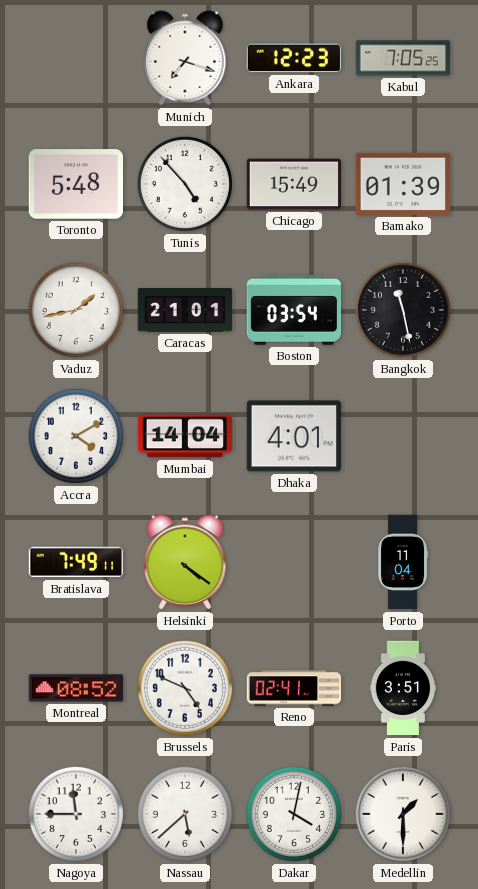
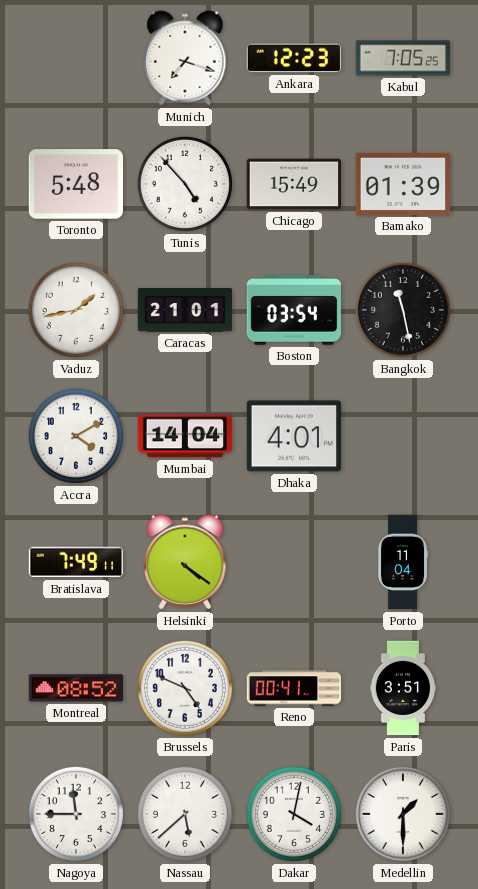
Reno: 02:41 -> 00:41 (294, 688)
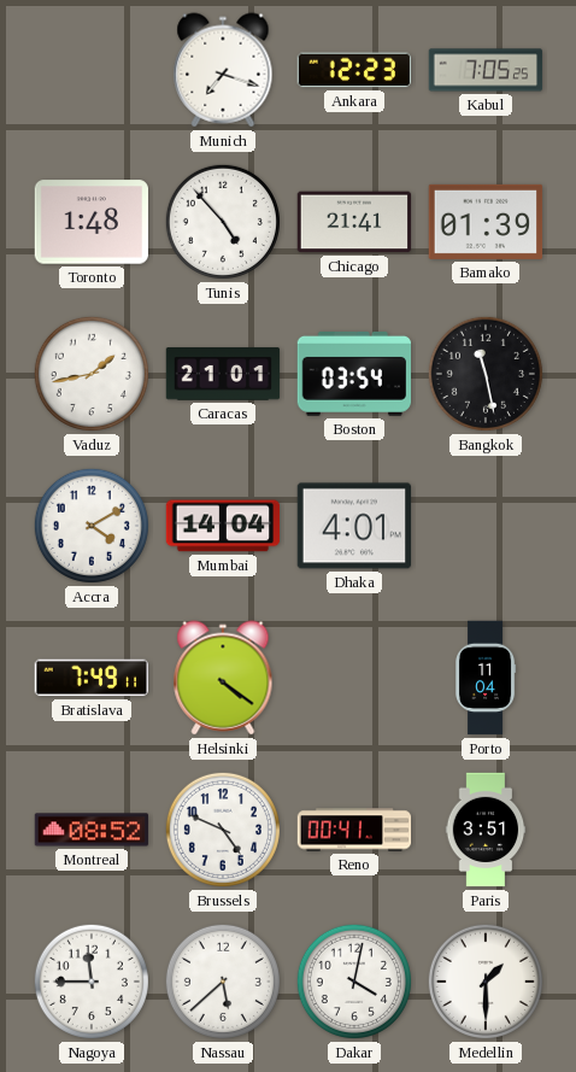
Toronto: 5:48 -> 1:48 (90, 222)
Chicago: 15:49 -> 21:41 (354, 222)
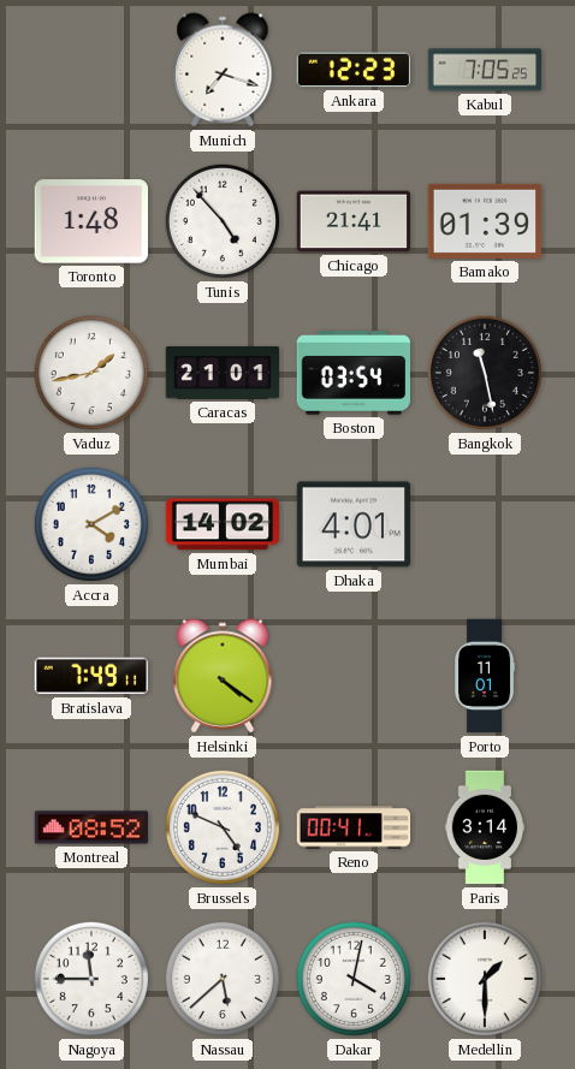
Mumbai: 14:04 -> 14:02 (223, 524)
Porto: 11:04 -> 11:01 (486, 676)
Paris: 3:51 -> 3:14 (485, 827)
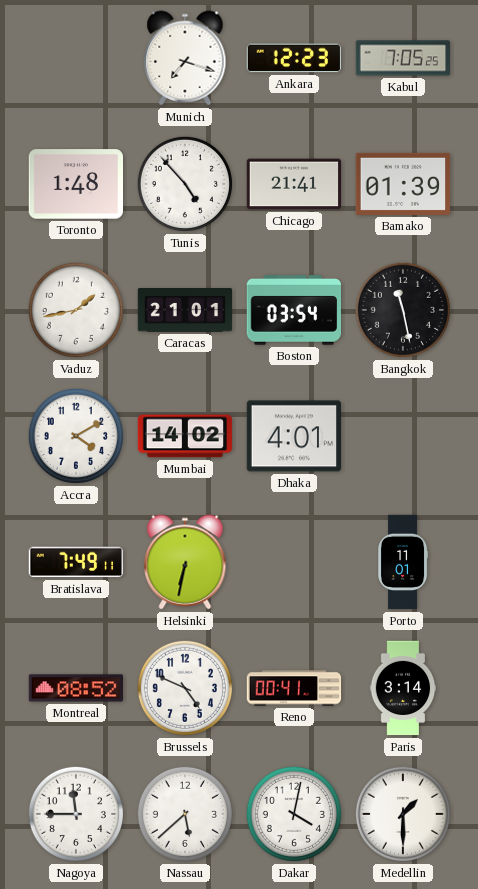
Helsinki: 4:21 -> 6:32 (185, 562)
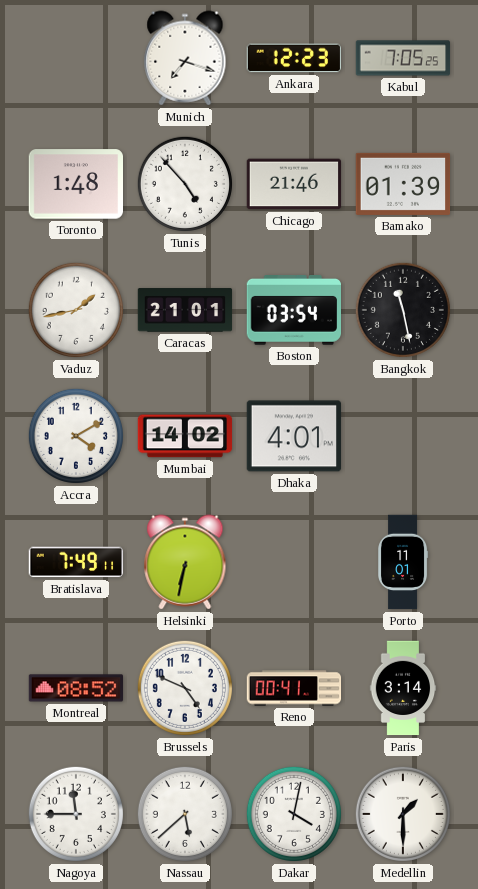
Chicago: 21:41 -> 21:46 (294, 184)
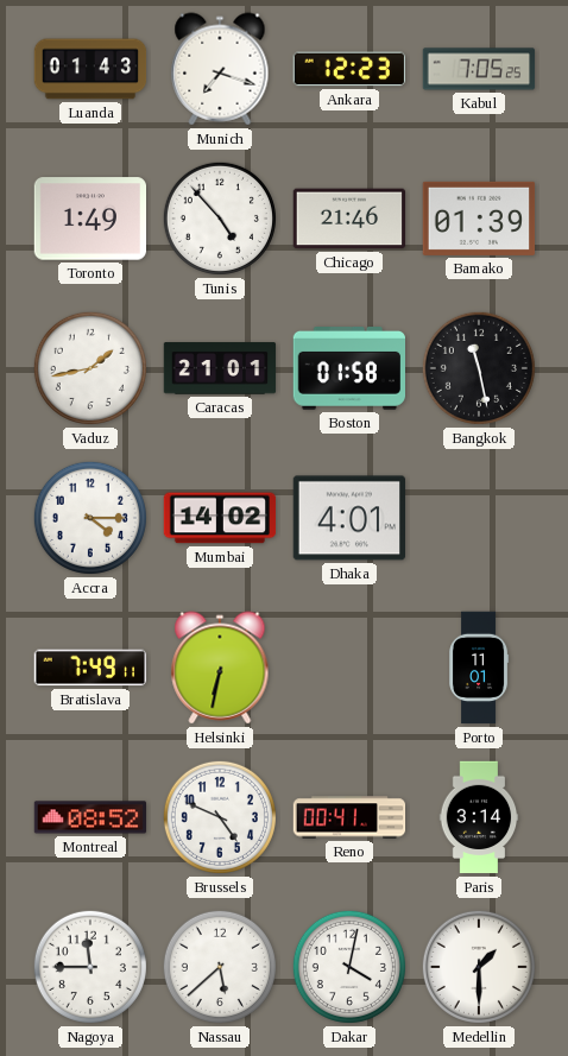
Luanda: none -> 01:43 (90, 69)
Toronto: 1:48 -> 1:49 (89, 219)
Boston: 03:54 -> 01:58 (348, 369)
Accra: 4:10 -> 4:15 (90, 518)
